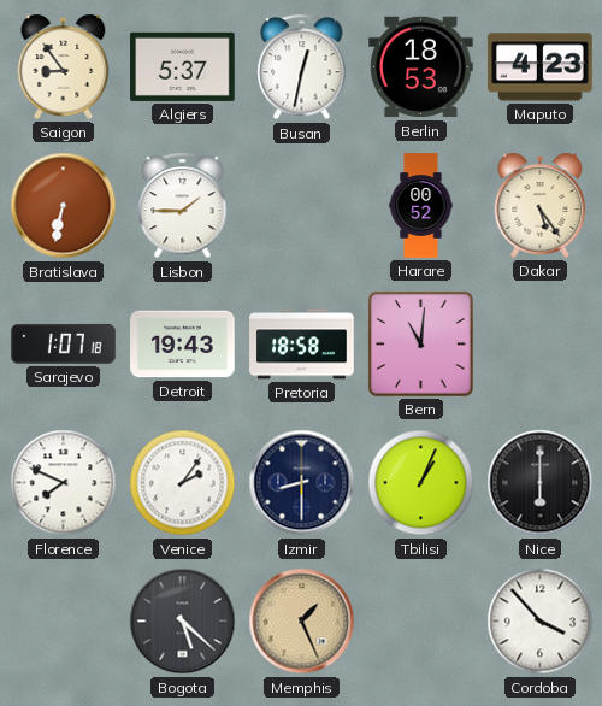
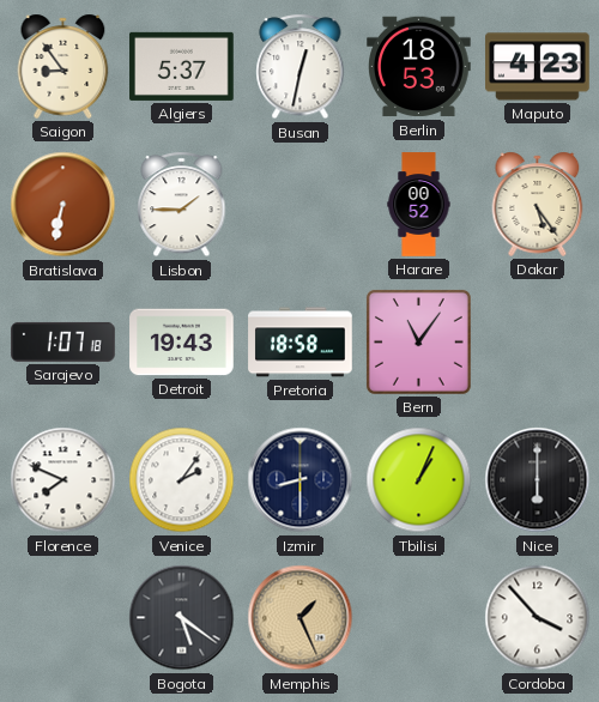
Bern: 11:01 -> 11:06 (418, 341)
Bogota: 5:22 -> 5:21 (182, 618)
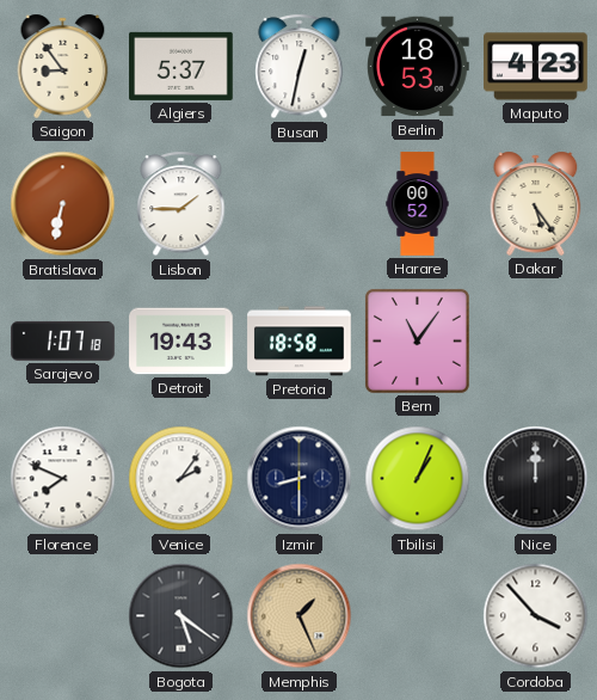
Nice: 6:00 -> 12:00 (536, 479)
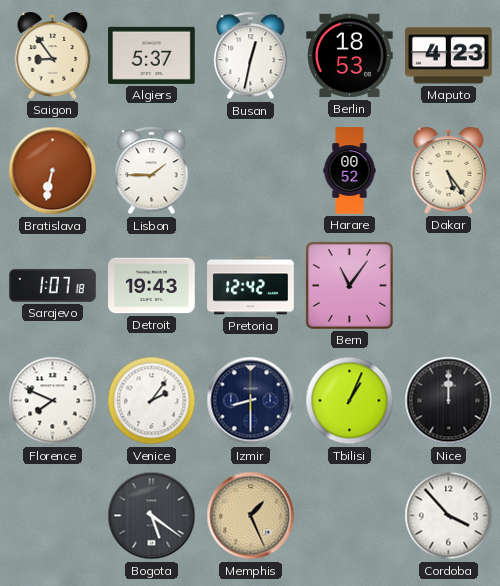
Pretoria: 18:58 -> 12:42 (251, 286)
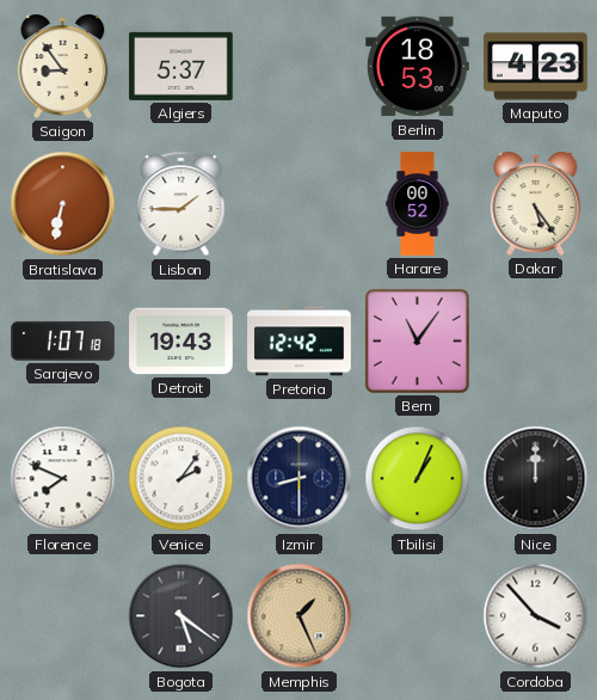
Busan: 12:32 -> none (251, 56)
